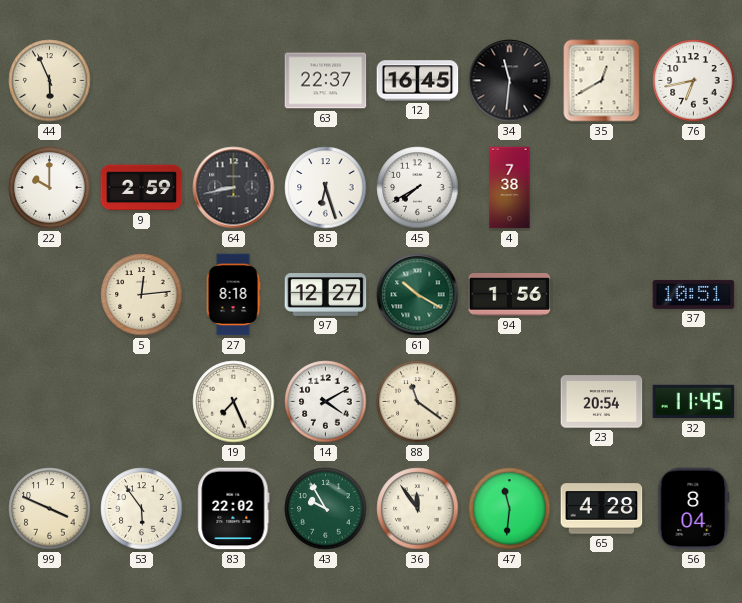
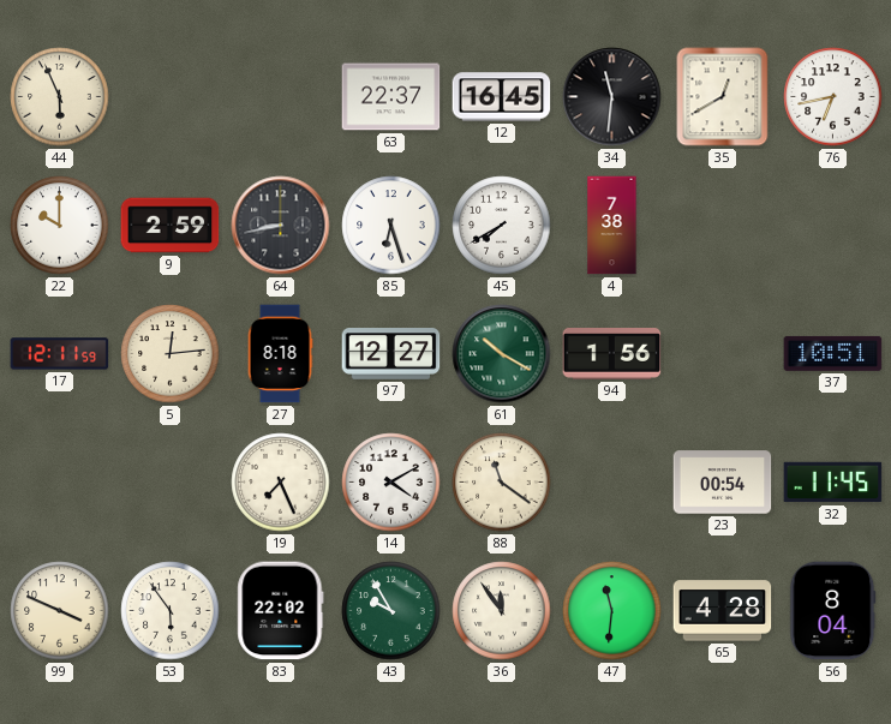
17: none -> 12:11 (60, 354)
23: 20:54 -> 00:54 (723, 483)
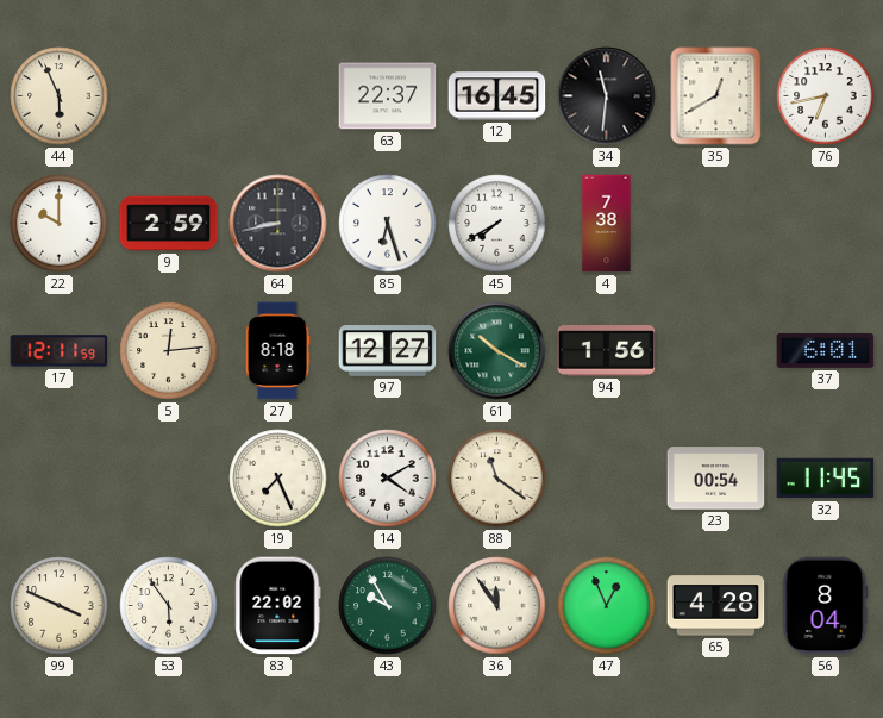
37: 10:51 -> 6:01 (826, 350)
47: 11:31 -> 12:56 (607, 606)
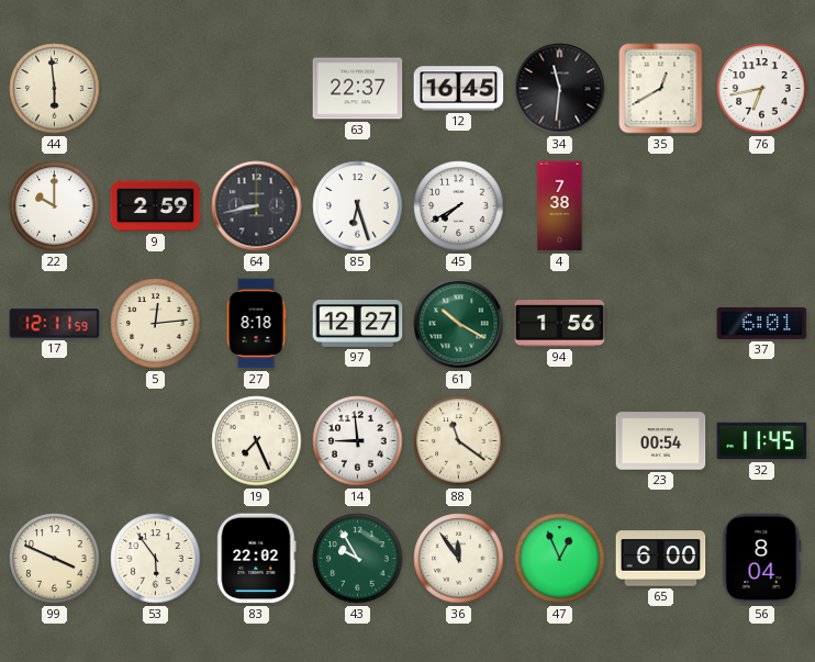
44: 5:56 -> 5:59 (55, 89)
14: 4:10 -> 8:59 (358, 441)
65: 4:28 -> 6:00 (661, 559)
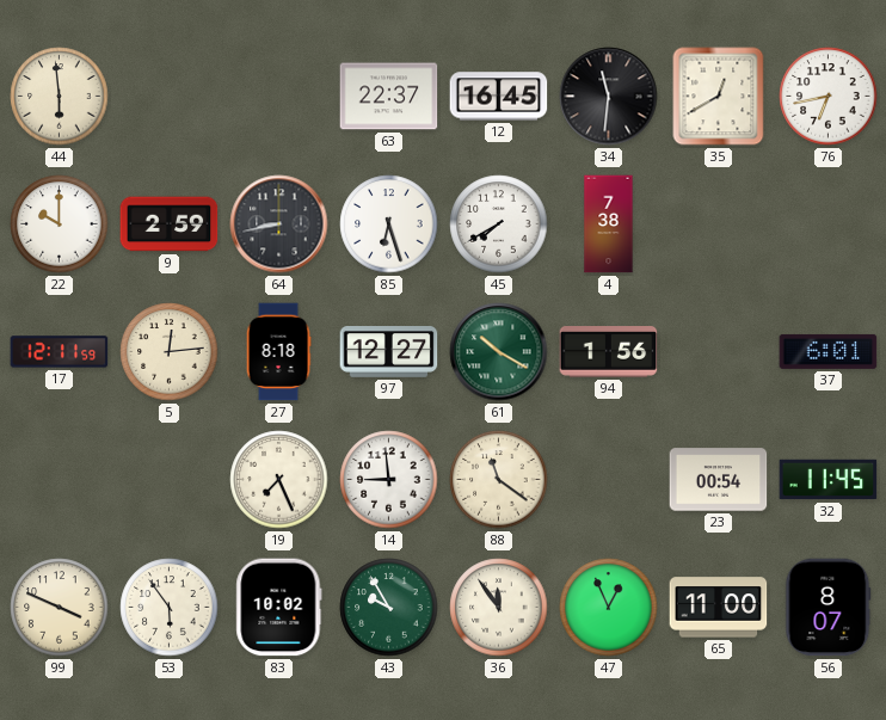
83: 22:02 -> 10:02 (279, 608)
65: 6:00 -> 11:00 (719, 608)
56: 8:04 -> 8:07 (829, 608)
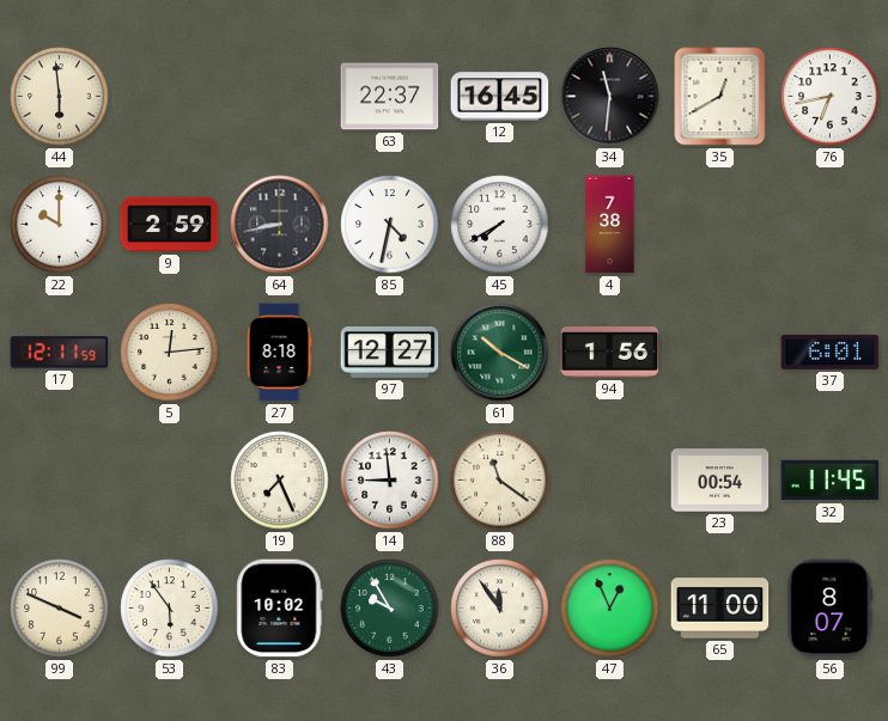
85: 6:27 -> 4:32 (390, 225)
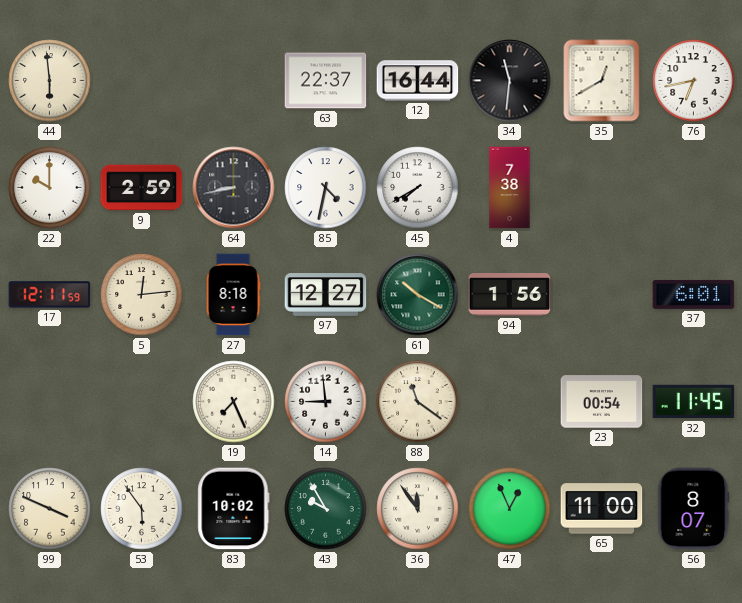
12: 16:45 -> 16:44 (418, 81)
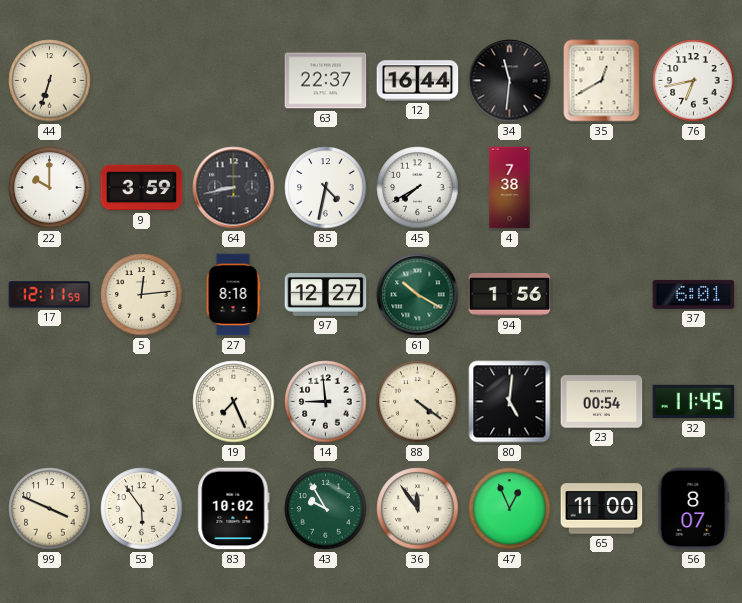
44: 5:59 -> 6:33 (50, 81)
9: 2:59 -> 3:59 (142, 188)
88: 11:21 -> 4:21 (418, 402)
80: none -> 5:01 (510, 402)
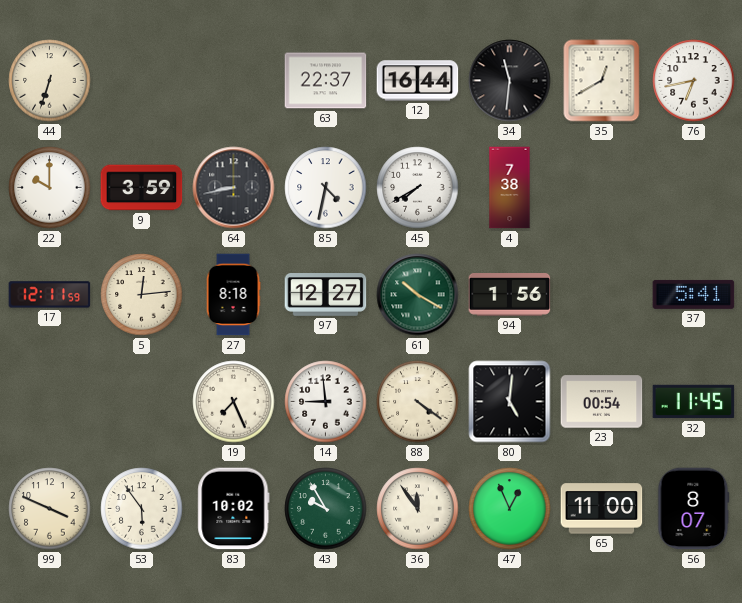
37: 6:01 -> 5:41 (694, 294)
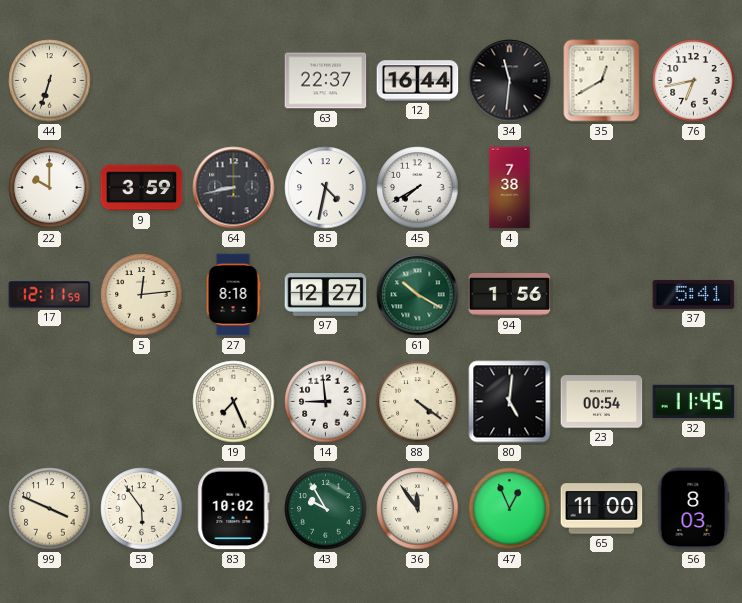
56: 8:07 -> 8:03 (694, 509)
